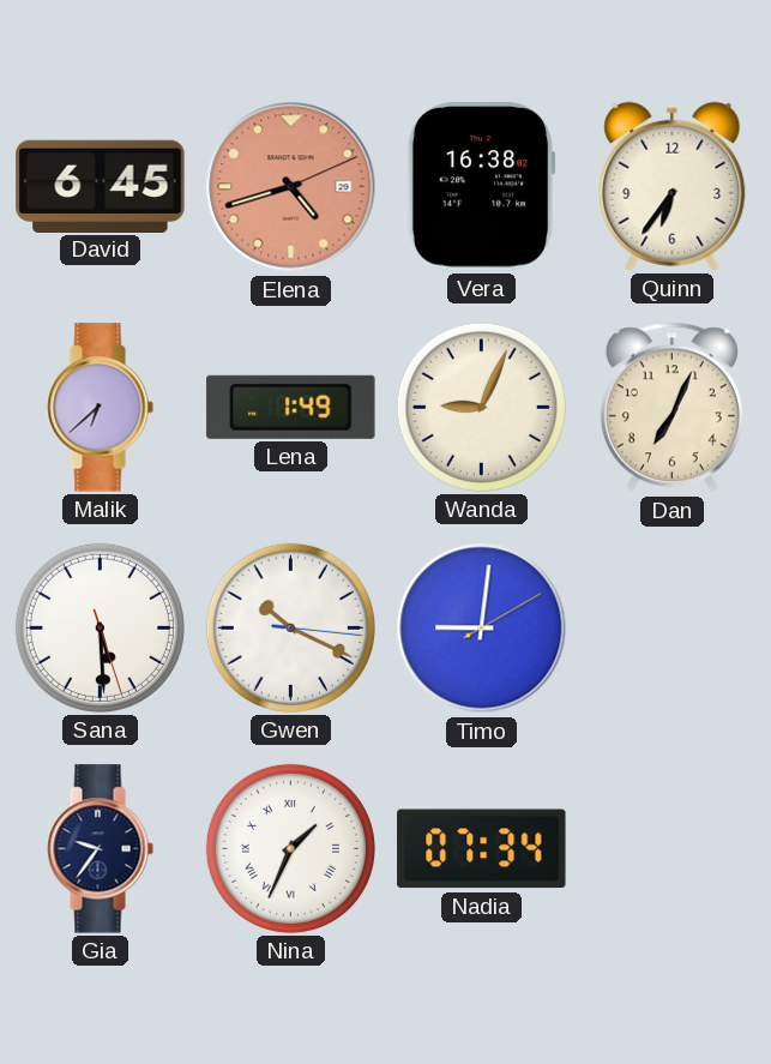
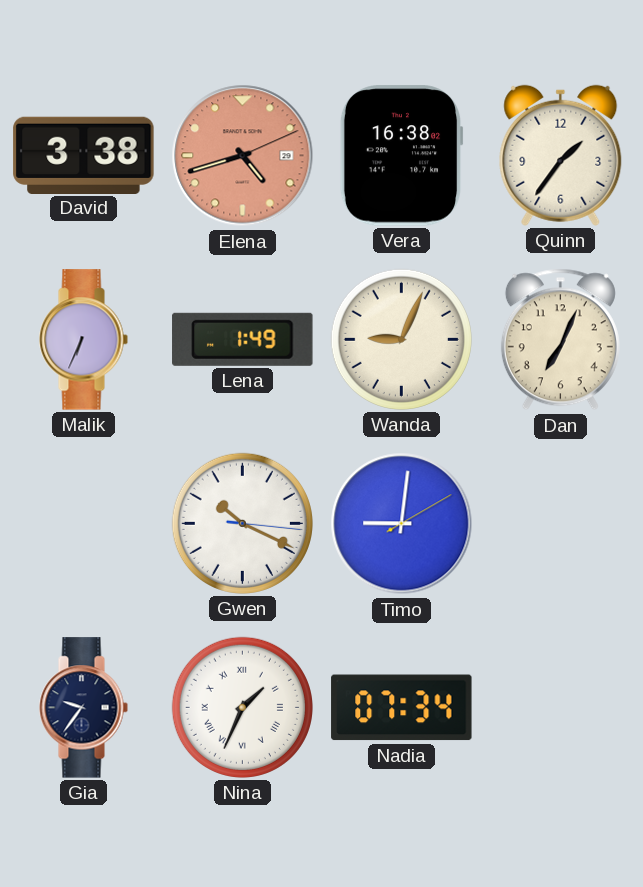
David: 6:45 -> 3:38 (84, 155)
Quinn: 6:36 -> 1:36 (561, 155)
Malik: 6:38 -> 6:34 (83, 340)
Sana: 5:29 -> none (100, 627)
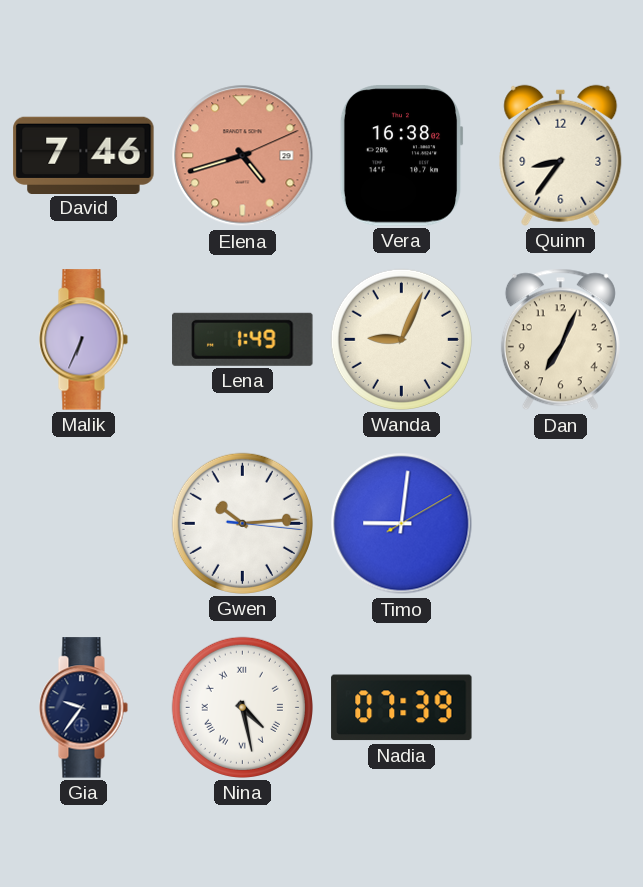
David: 3:38 -> 7:46 (84, 155)
Quinn: 1:36 -> 8:36 (561, 155)
Gwen: 10:19 -> 10:14 (242, 523)
Nina: 1:34 -> 4:28 (242, 707)
Nadia: 07:34 -> 07:39 (402, 708)
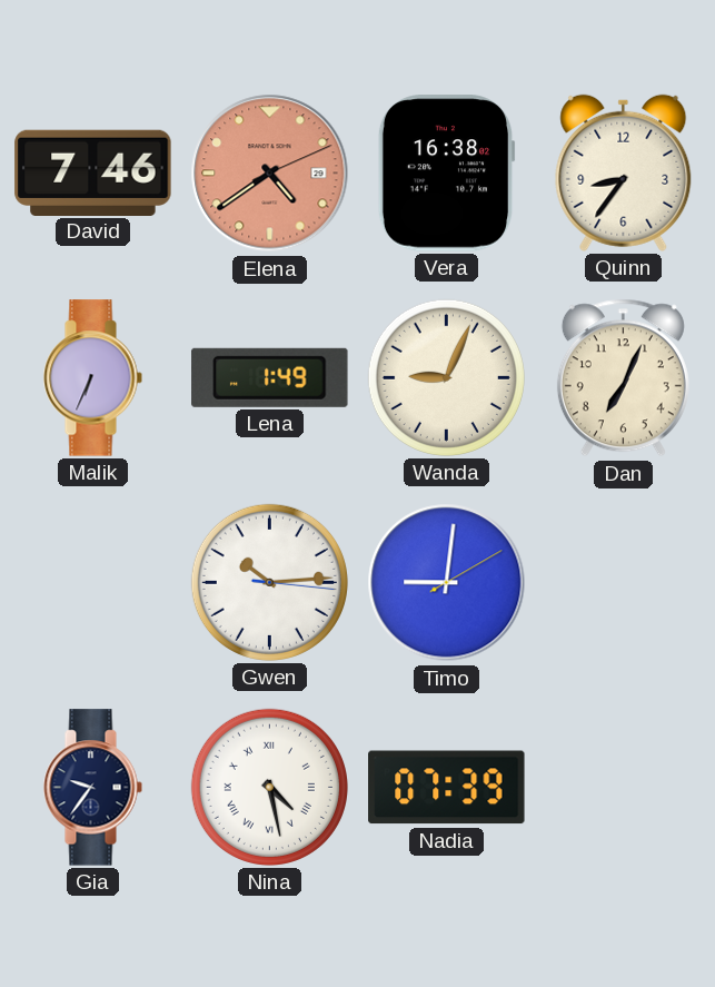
Elena: 4:42 -> 4:39 (270, 174)
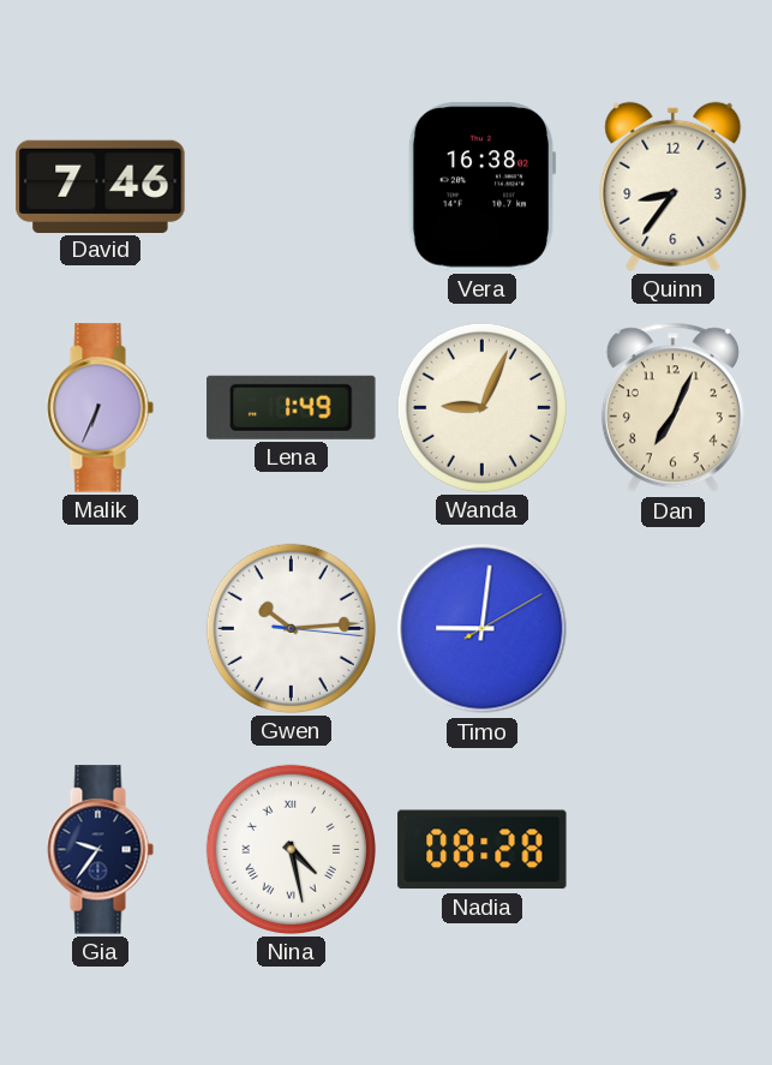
Elena: 4:39 -> none (270, 174)
Nadia: 07:39 -> 08:28 (483, 850)
